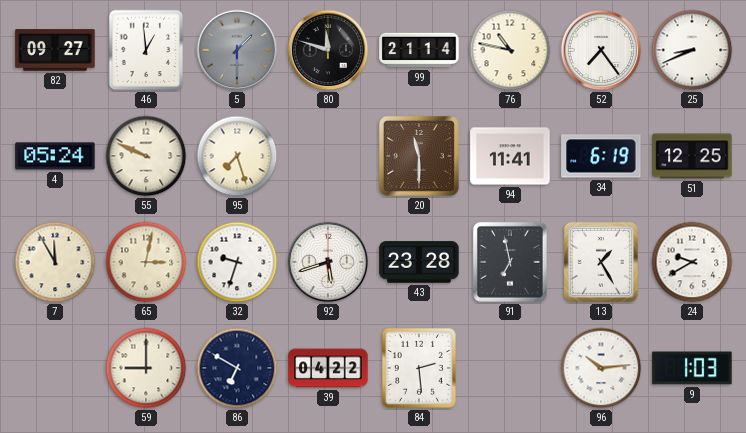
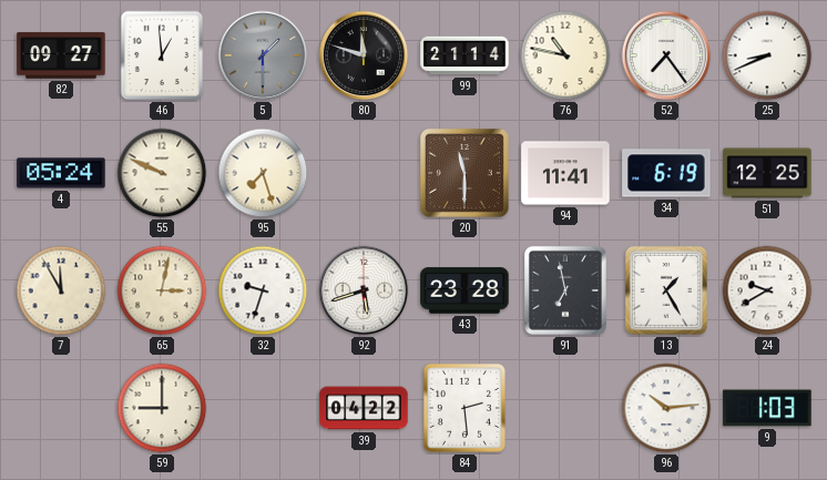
86: 6:50 -> none (237, 368)
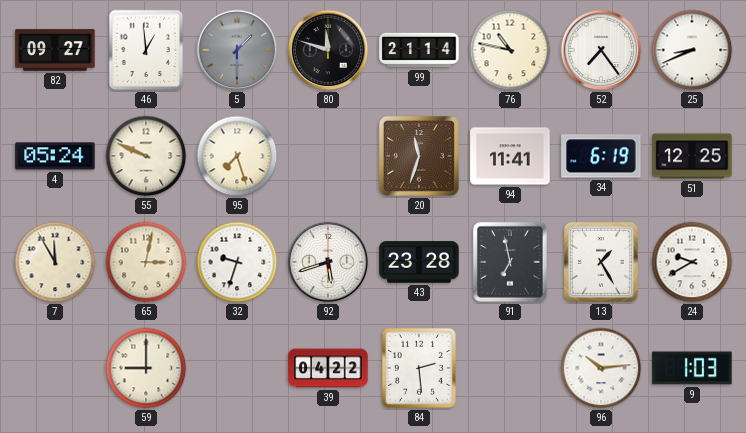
20: 11:30 -> 11:33 (419, 156)
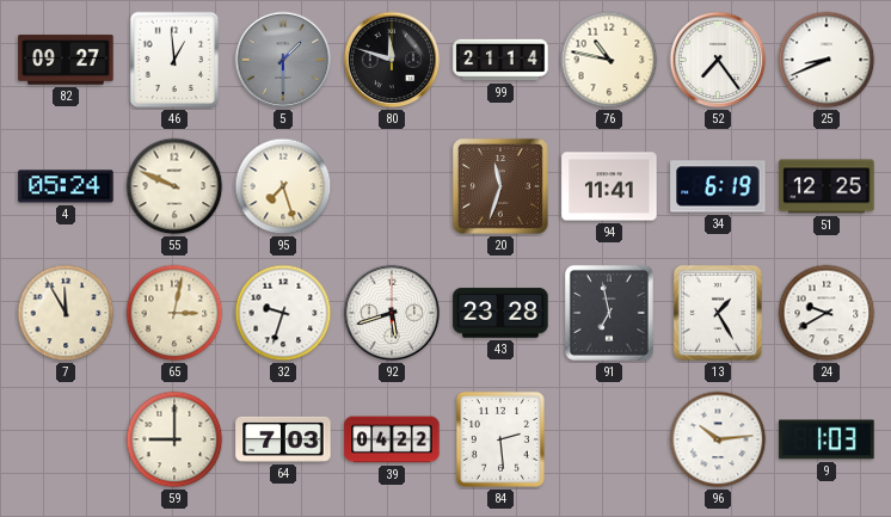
64: none -> 7:03 (283, 439)
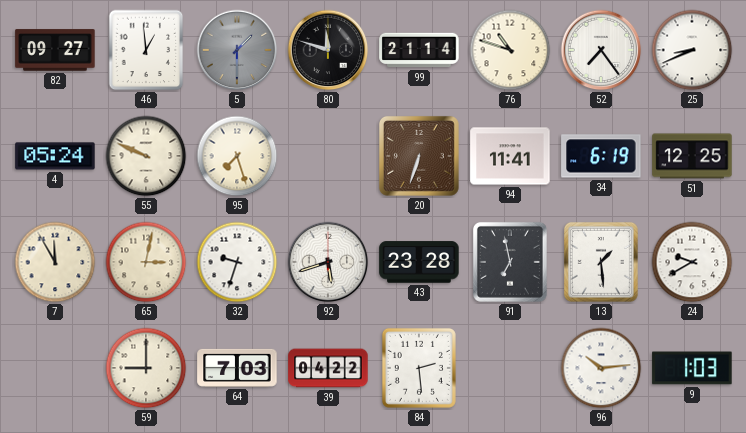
76: 10:47 -> 10:48 (510, 50)
20: 11:33 -> 6:33 (419, 156)
13: 1:25 -> 1:29 (601, 262)
